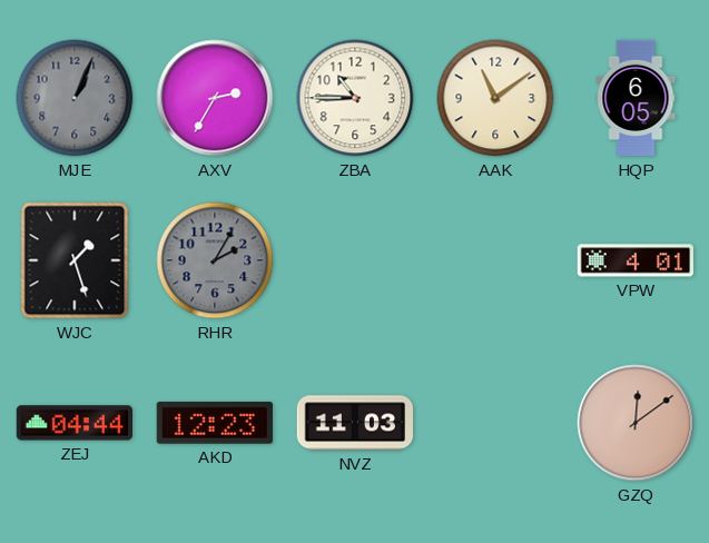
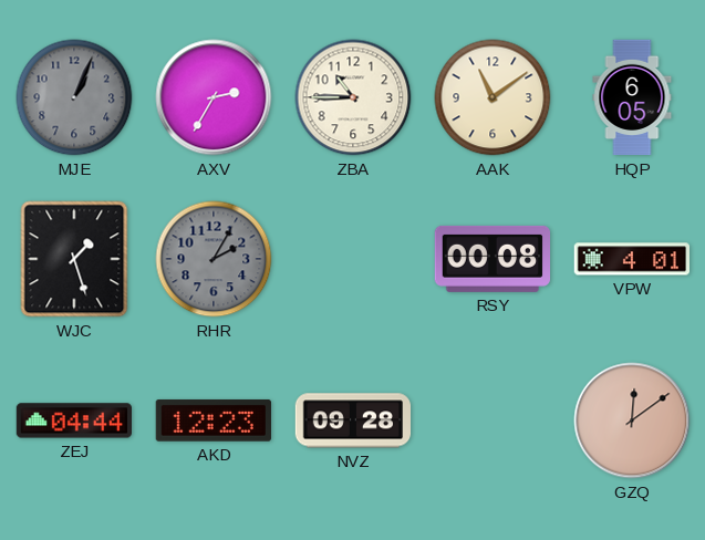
RSY: none -> 00:08 (491, 259)
NVZ: 11:03 -> 09:28 (353, 420)
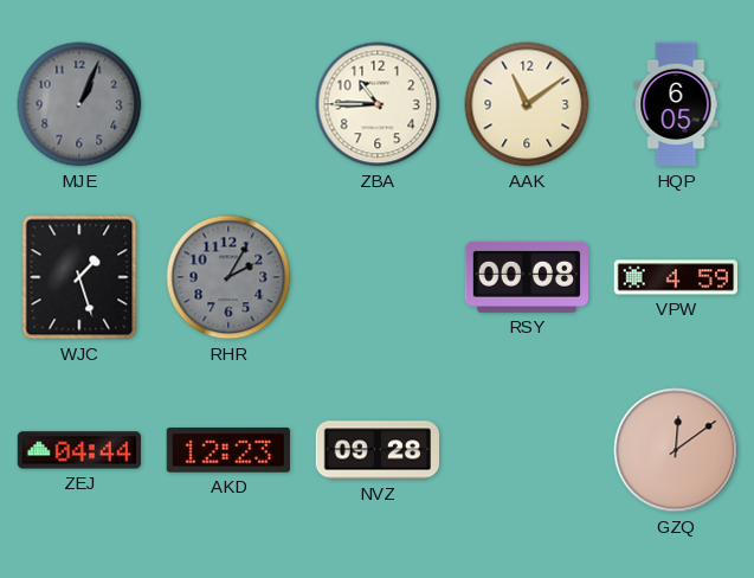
AXV: 2:35 -> none (214, 97)
VPW: 4:01 -> 4:59 (675, 277)
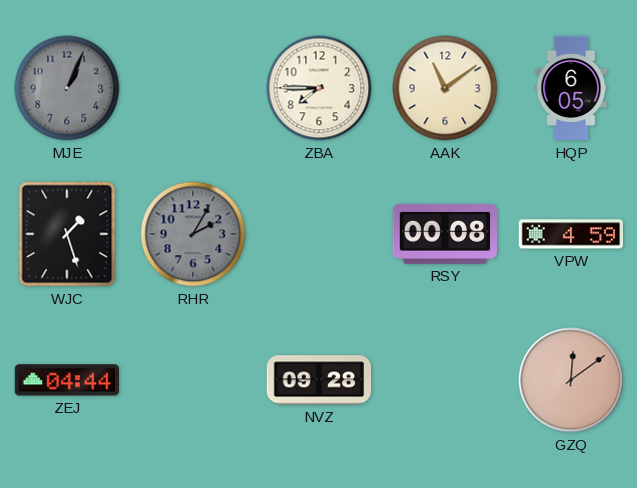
ZBA: 10:45 -> 7:45 (319, 88)
AKD: 12:23 -> none (228, 450)
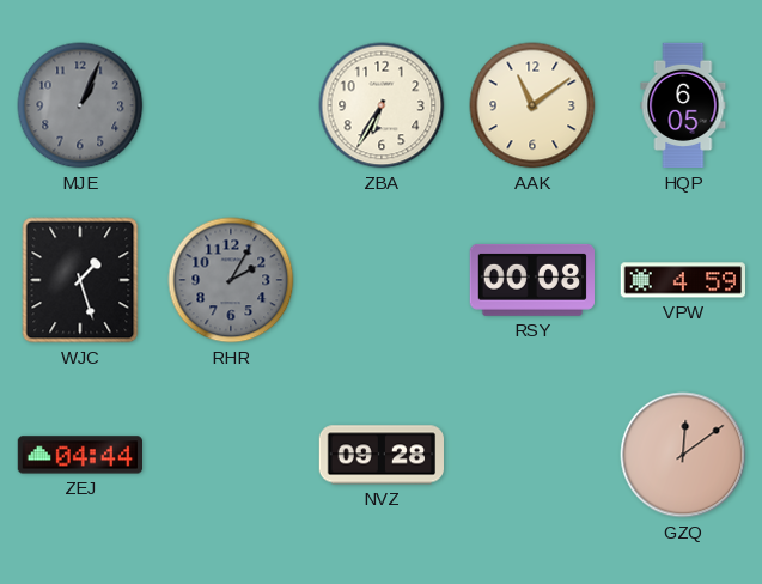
ZBA: 7:45 -> 6:35 (382, 105)
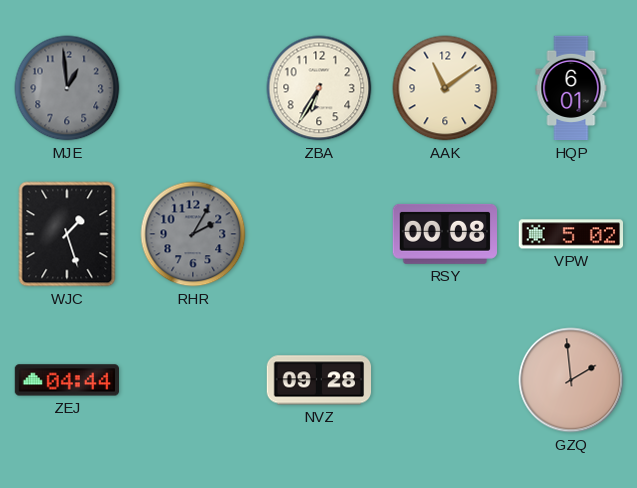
MJE: 1:04 -> 12:59 (67, 88)
HQP: 6:05 -> 6:01 (571, 88)
VPW: 4:59 -> 5:02 (570, 234)
GZQ: 12:09 -> 1:59 (571, 380)
